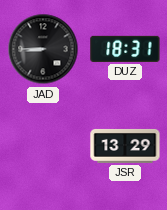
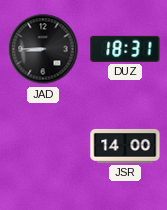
JSR: 13:29 -> 14:00 (125, 146)
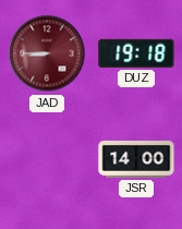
JAD dial: black -> burgundy (47, 53)
DUZ: 18:31 -> 19:18 (136, 53)
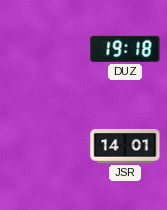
JAD: 8:45 -> none (47, 53)
JSR: 14:00 -> 14:01 (125, 146)
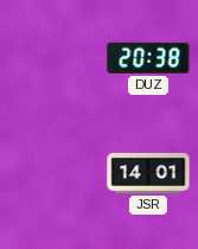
DUZ: 19:18 -> 20:38 (148, 58)
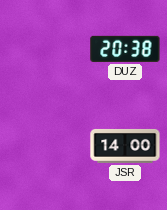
JSR: 14:01 -> 14:00 (125, 146)
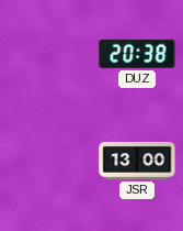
JSR: 14:00 -> 13:00 (137, 161)
